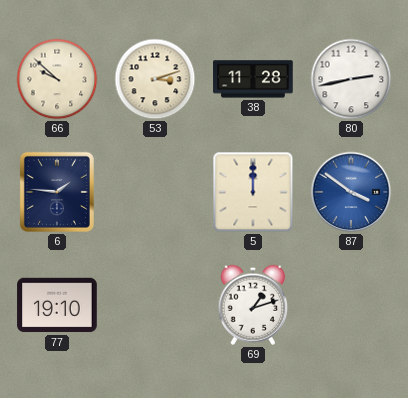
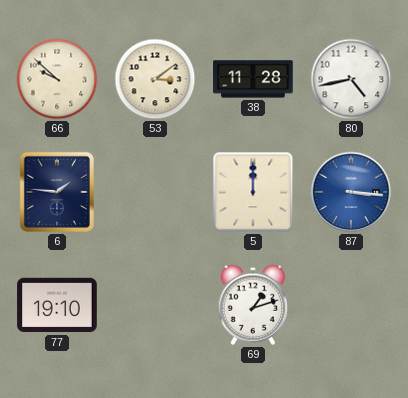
53: 3:12 -> 3:09 (155, 79)
80: 2:43 -> 4:43 (351, 79)
87: 3:51 -> 3:16 (351, 192)
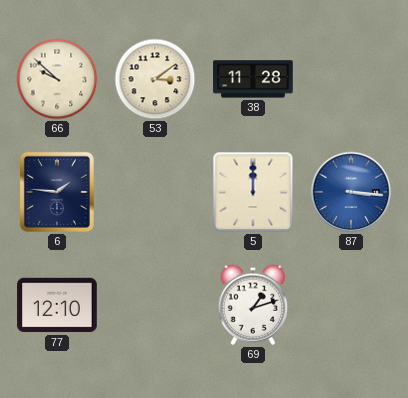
80: 4:43 -> none (351, 79)
77: 19:10 -> 12:10 (57, 305)
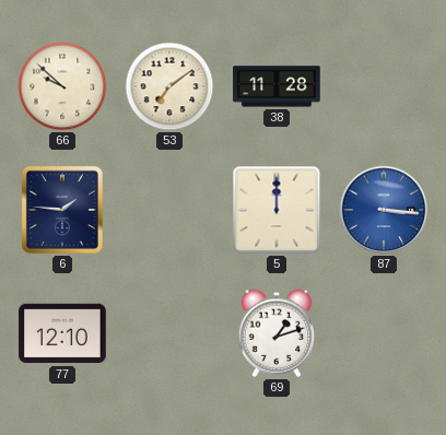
53: 3:09 -> 7:09 (169, 86)
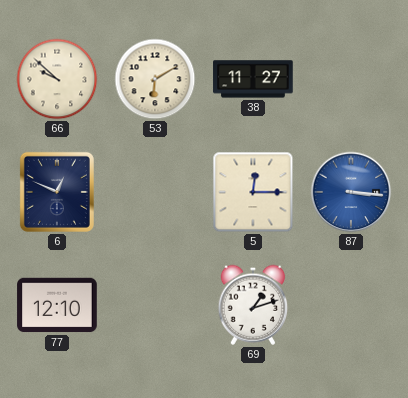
53: 7:09 -> 6:10 (155, 79)
38: 11:28 -> 11:27 (253, 79)
6: 1:46 -> 12:49 (57, 192)
5: 12:00 -> 12:15 (253, 192)
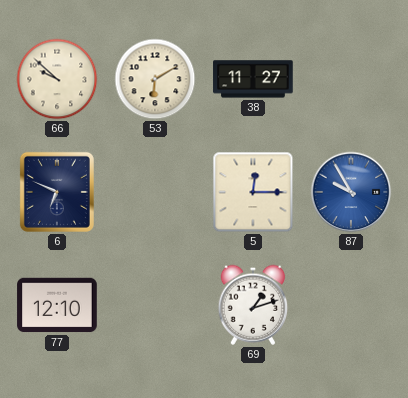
6: 12:49 -> 6:49 (57, 192)
87: 3:16 -> 9:55 (351, 192)
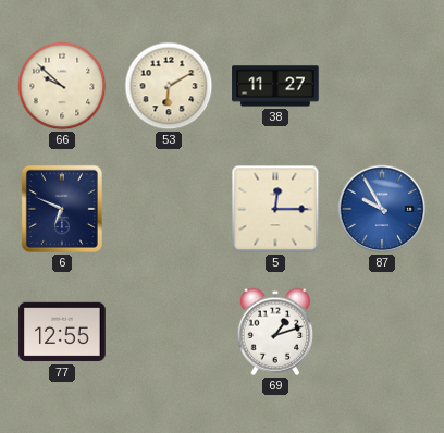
77: 12:10 -> 12:55 (62, 332)
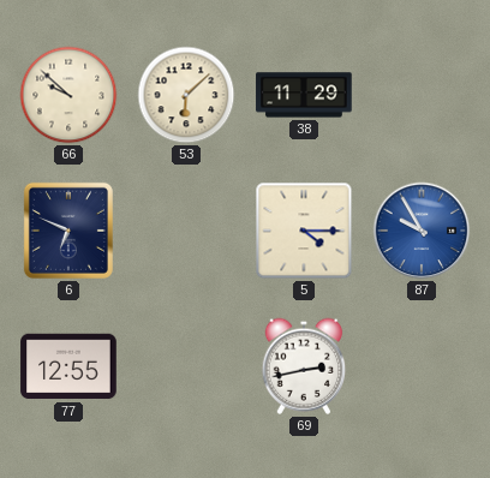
53: 6:10 -> 6:08 (186, 95)
38: 11:27 -> 11:29 (304, 95)
5: 12:15 -> 4:15 (304, 231)
69: 1:12 -> 2:43 (304, 366)
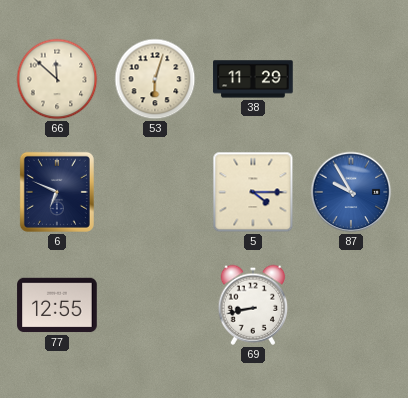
66: 9:52 -> 11:52 (57, 79)
53: 6:08 -> 6:03 (155, 79)
69: 2:43 -> 8:43 (253, 305)
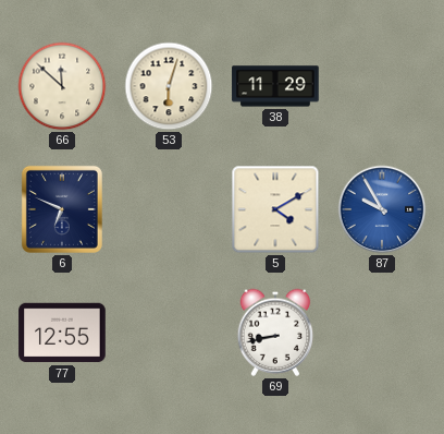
5: 4:15 -> 4:10 (275, 209)
